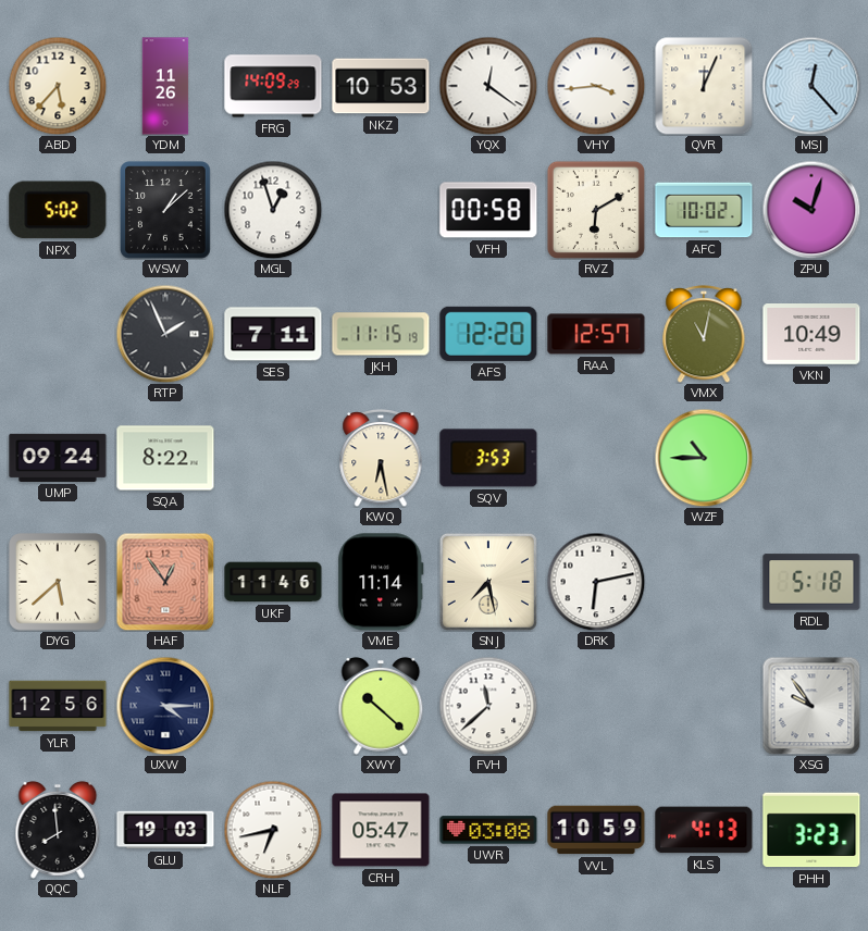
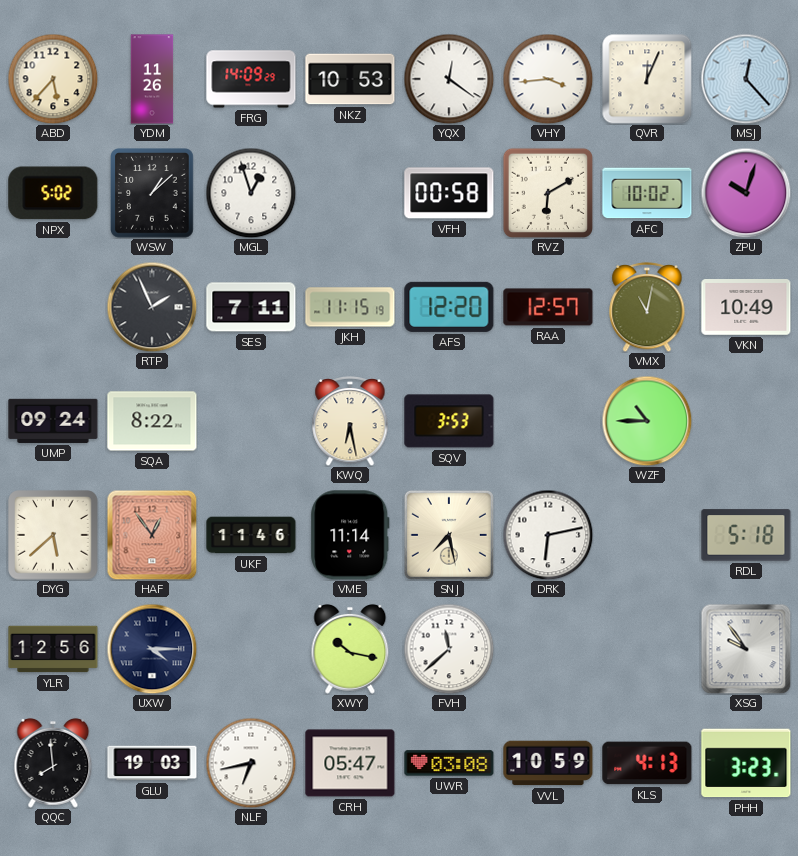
XWY: 10:22 -> 10:17 (350, 649)
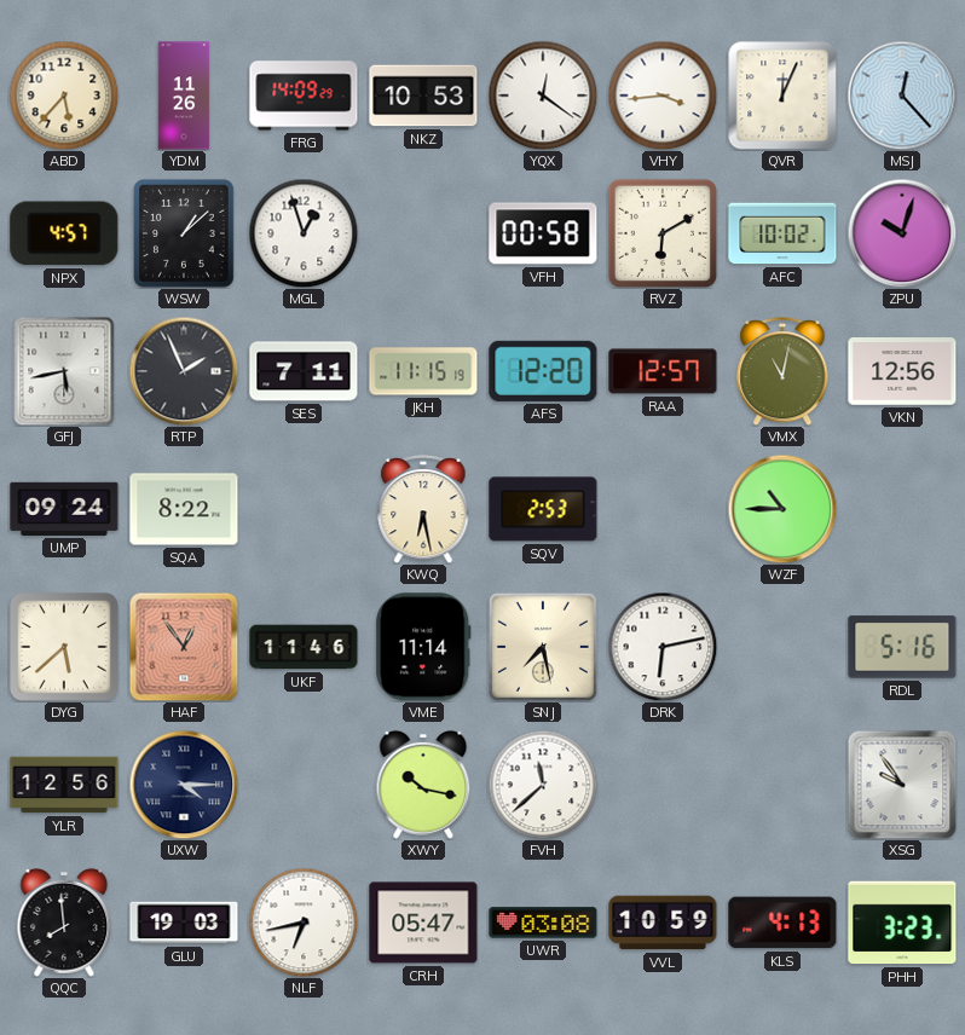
NPX: 5:02 -> 4:57 (64, 233)
GFJ: none -> 5:43 (64, 371)
VKN: 10:49 -> 12:56 (902, 372)
SQV: 3:53 -> 2:53 (543, 509)
RDL: 5:18 -> 5:16 (902, 647)
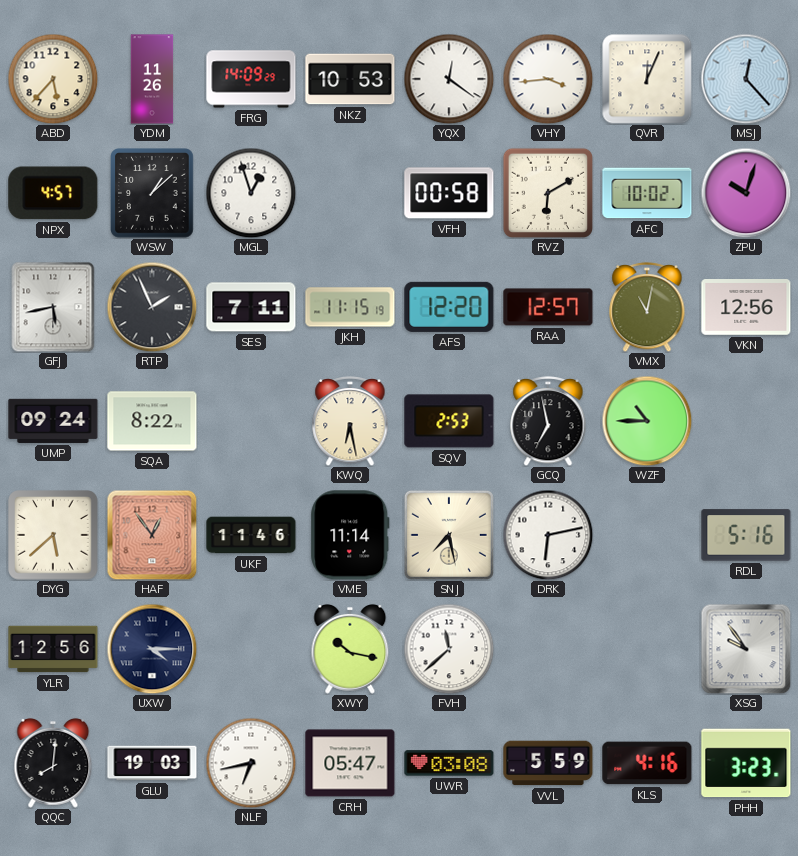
GCQ: none -> 6:58 (548, 421)
QQC: 7:59 -> 8:01 (53, 763)
VVL: 10:59 -> 5:59 (548, 763)
KLS: 4:13 -> 4:16 (647, 763)
